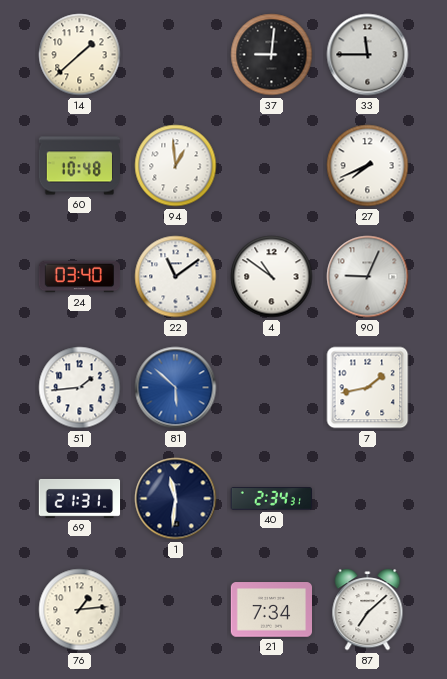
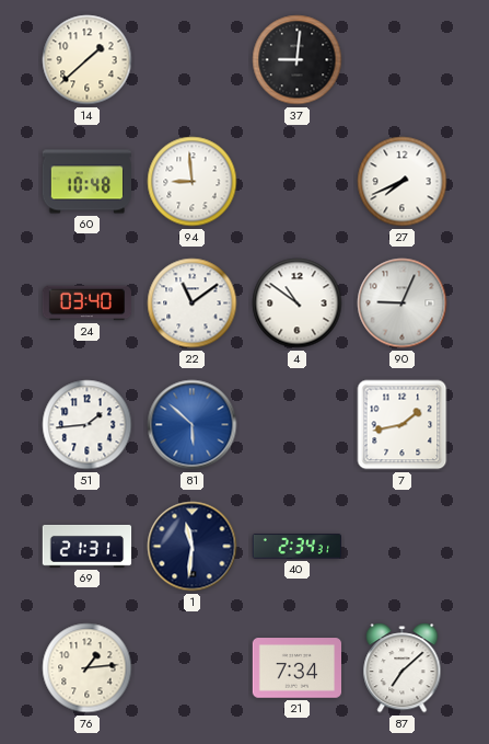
33: 11:45 -> none (368, 55)
94: 12:59 -> 8:59 (193, 182)
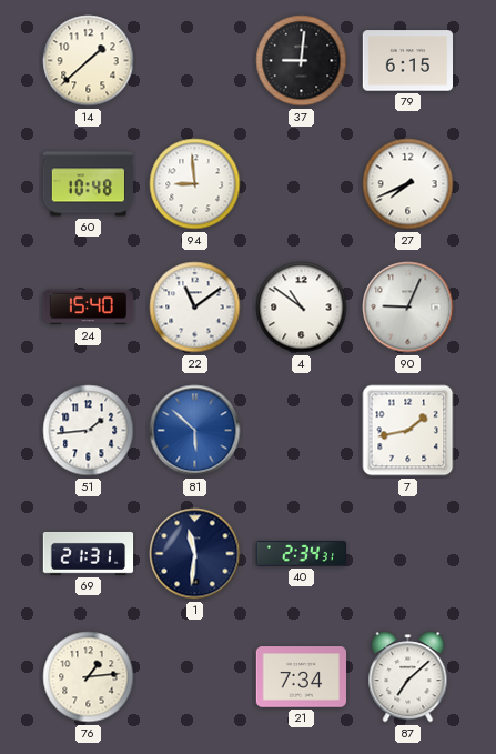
79: none -> 6:15 (407, 61)
24: 03:40 -> 15:40 (89, 308)
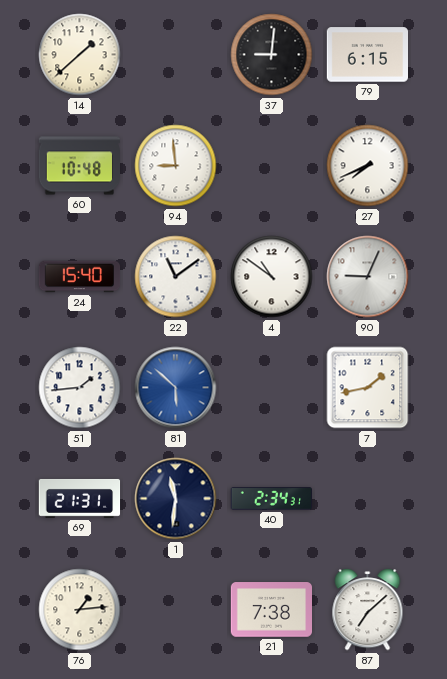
21: 7:34 -> 7:38 (271, 610)
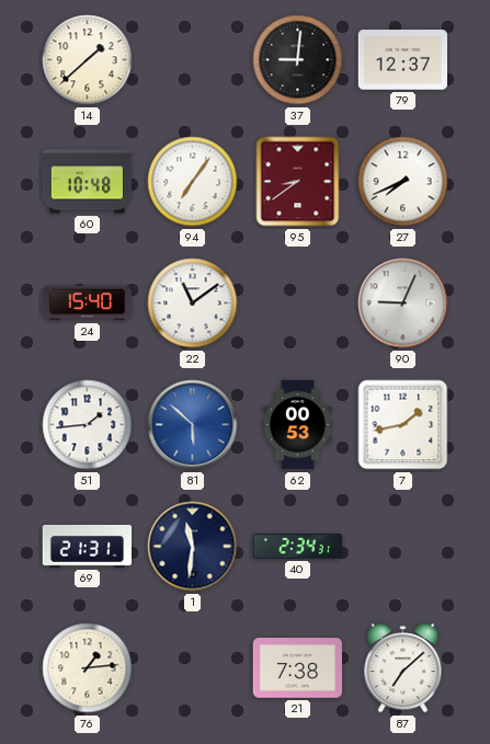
79: 6:15 -> 12:37 (402, 60)
94: 8:59 -> 7:06 (193, 182)
95: none -> 8:39 (298, 182)
4: 10:51 -> none (272, 277)
62: none -> 00:53 (298, 425)
